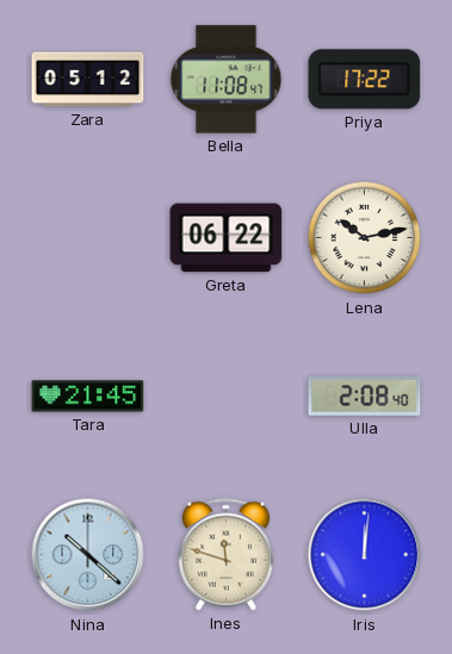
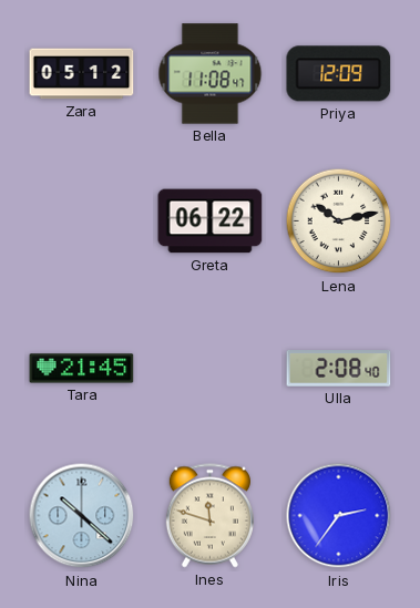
Priya: 17:22 -> 12:09 (339, 74)
Iris: 12:01 -> 2:36 (339, 516)
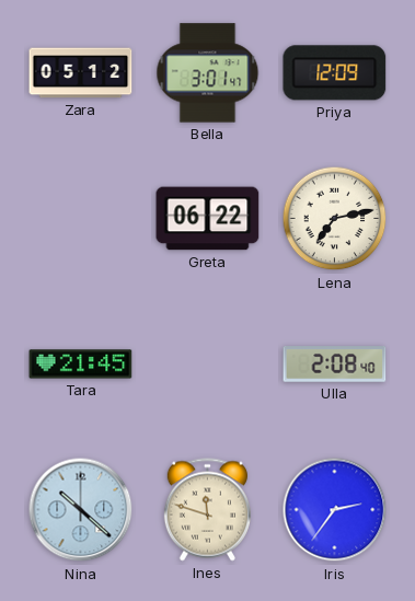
Bella: 11:08 -> 3:01 (208, 73)
Lena: 10:13 -> 7:13 (335, 219)
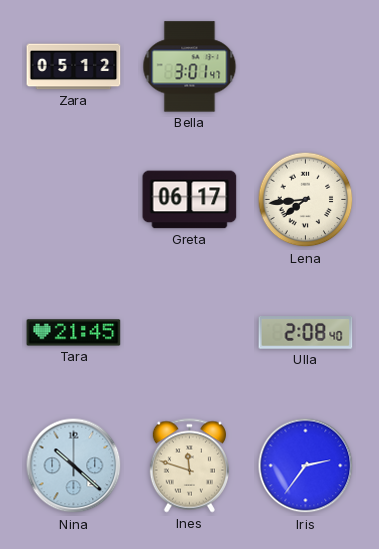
Priya: 12:09 -> none (335, 73)
Greta: 06:22 -> 06:17 (190, 200)
Lena: 7:13 -> 7:44 (306, 200)
